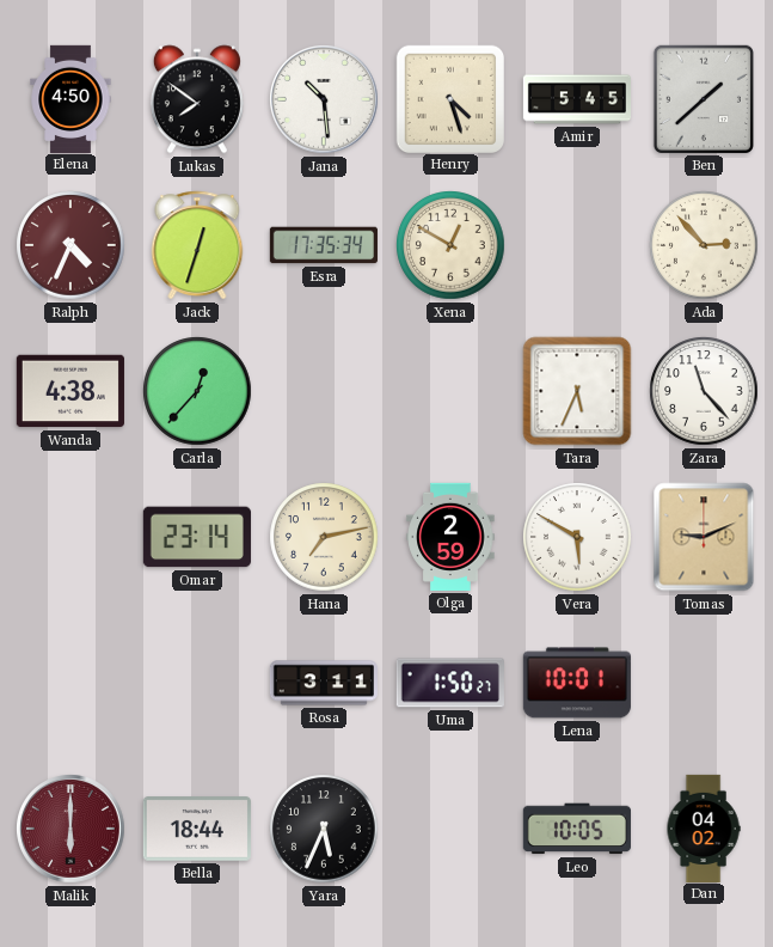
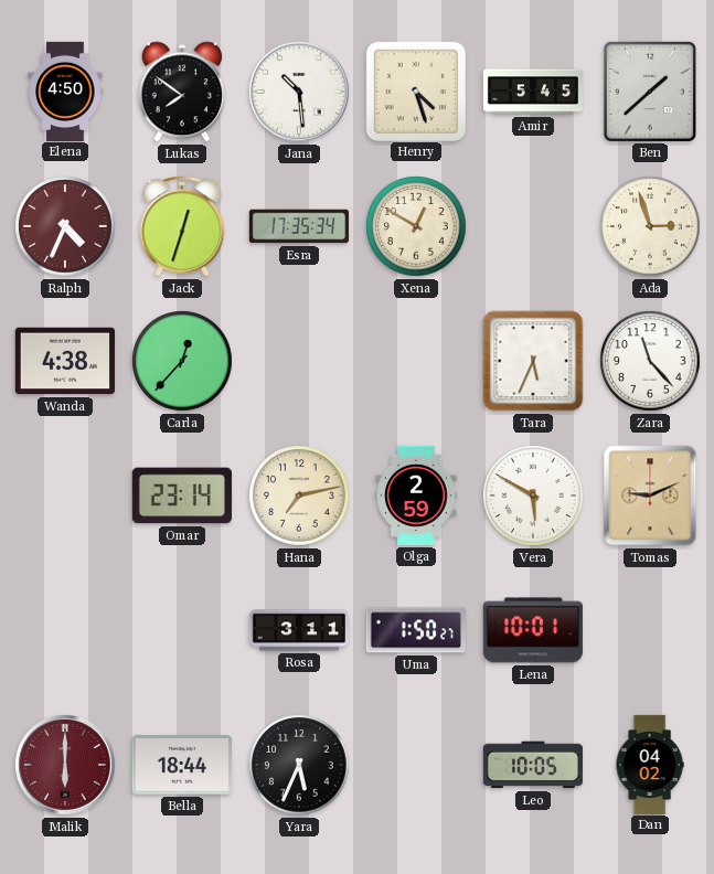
Ada: 2:53 -> 2:57 (650, 226)
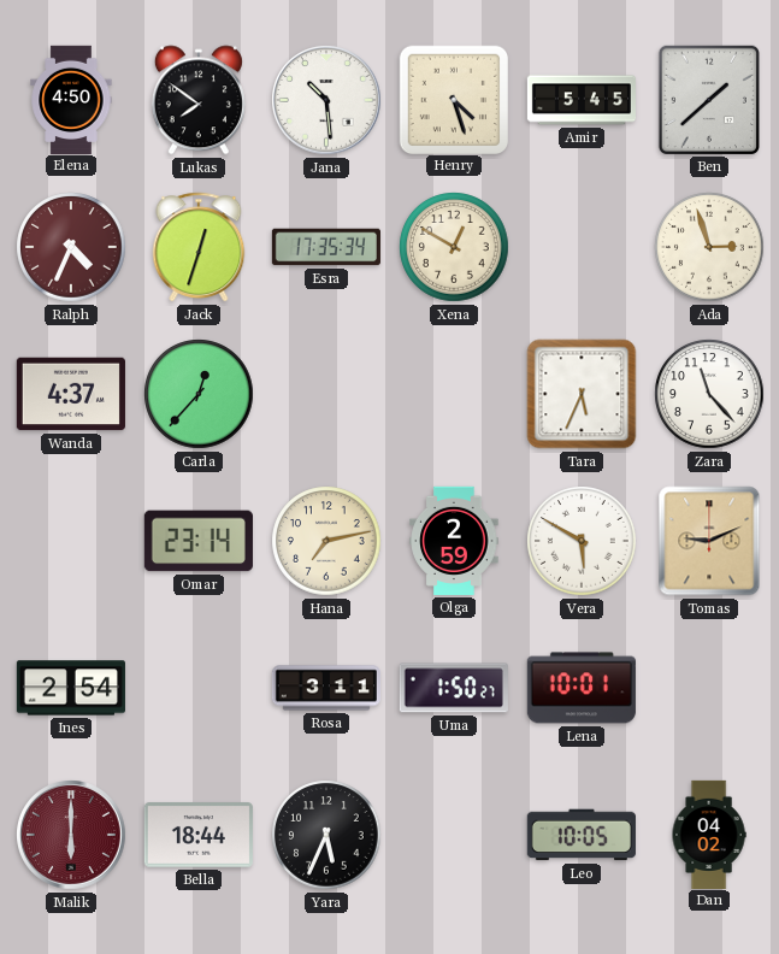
Wanda: 4:38 -> 4:37 (71, 394)
Ines: none -> 2:54 (71, 688)
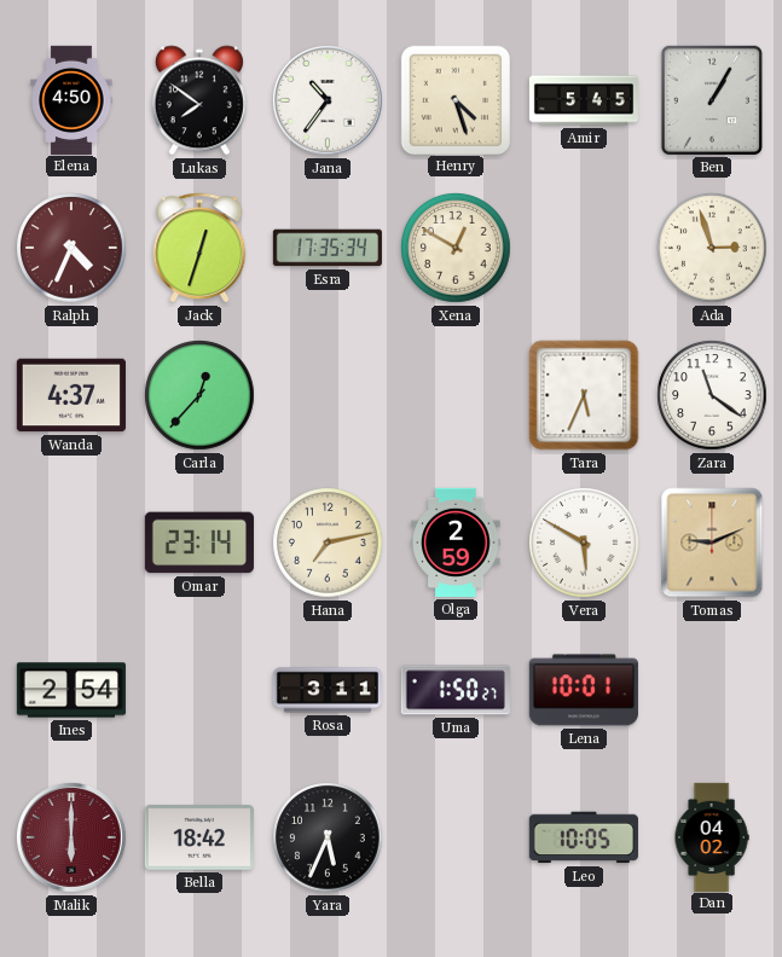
Jana: 10:29 -> 10:36 (329, 101)
Ben: 1:38 -> 1:05 (712, 100)
Zara: 11:23 -> 11:21 (712, 395)
Bella: 18:44 -> 18:42 (199, 837)
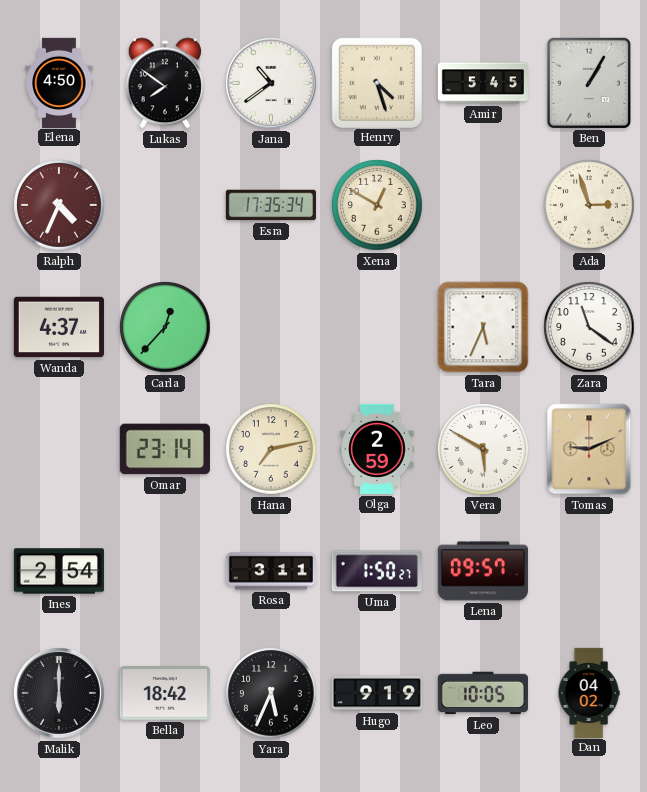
Jana: 10:36 -> 10:39 (272, 84)
Jack: 12:33 -> none (199, 248)
Lena: 10:01 -> 09:57 (483, 571)
Malik dial: burgundy -> black (60, 694)
Hugo: none -> 9:19 (377, 693)
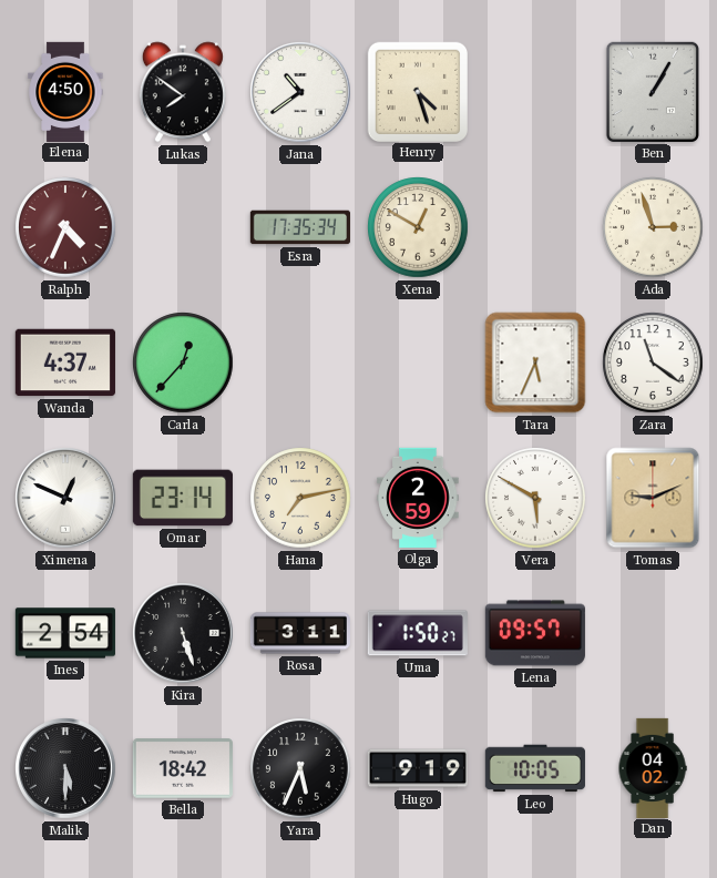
Amir: 5:45 -> none (482, 83)
Ximena: none -> 12:49 (66, 499)
Kira: none -> 5:27 (184, 634)
Malik: 6:00 -> 5:30 (66, 769)
